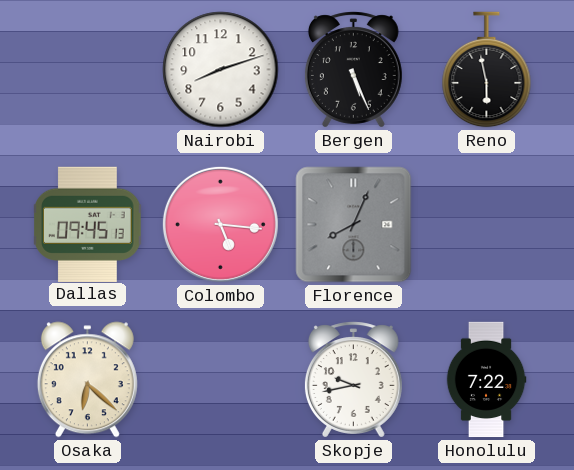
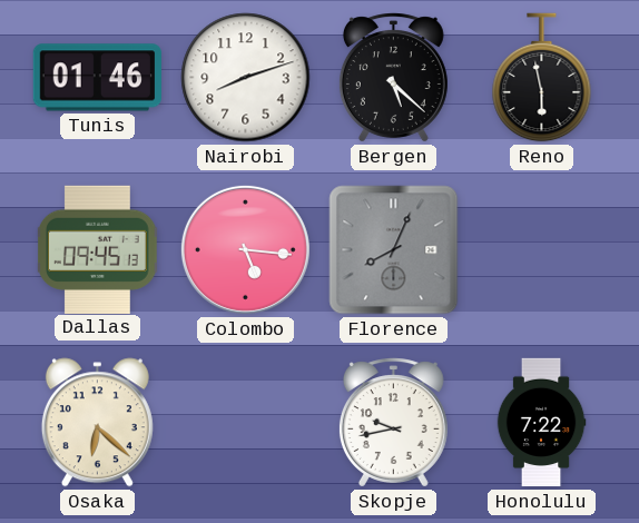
Tunis: none -> 01:46 (97, 78)
Bergen: 5:26 -> 5:22 (393, 78)
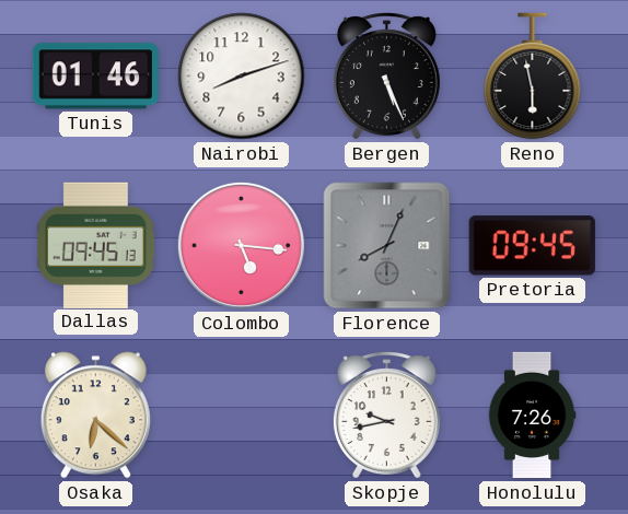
Bergen: 5:22 -> 5:26 (386, 77)
Pretoria: none -> 09:45 (532, 246)
Honolulu: 7:22 -> 7:26 (532, 416)
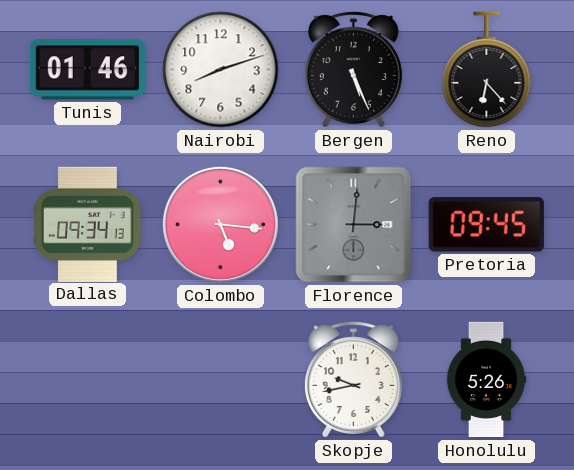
Reno: 5:58 -> 6:23 (487, 70)
Dallas: 09:45 -> 09:34 (88, 224)
Florence: 8:04 -> 3:01 (354, 225)
Osaka: 6:22 -> none (95, 416)
Honolulu: 7:26 -> 5:26 (486, 380)
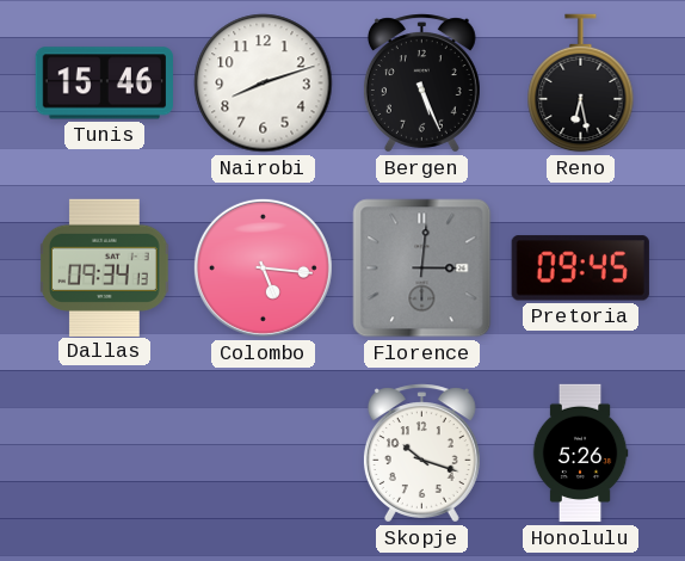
Tunis: 01:46 -> 15:46 (104, 84)
Reno: 6:23 -> 6:28 (581, 84)
Skopje: 9:43 -> 10:18 (421, 454)
